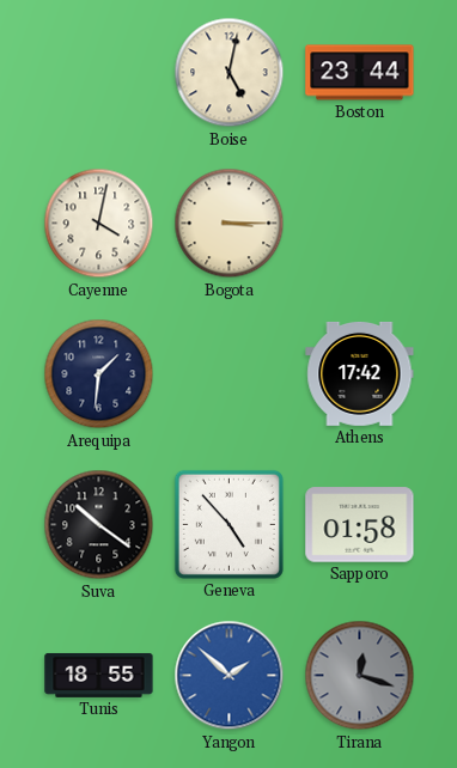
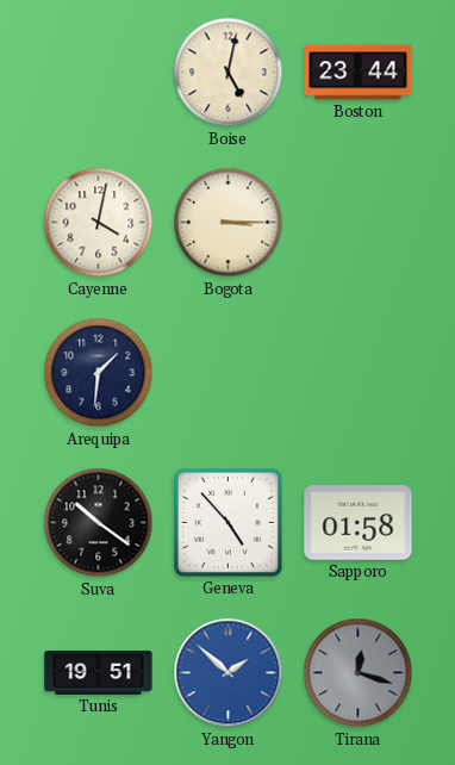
Athens: 17:42 -> none (360, 373)
Tunis: 18:55 -> 19:51 (99, 672)
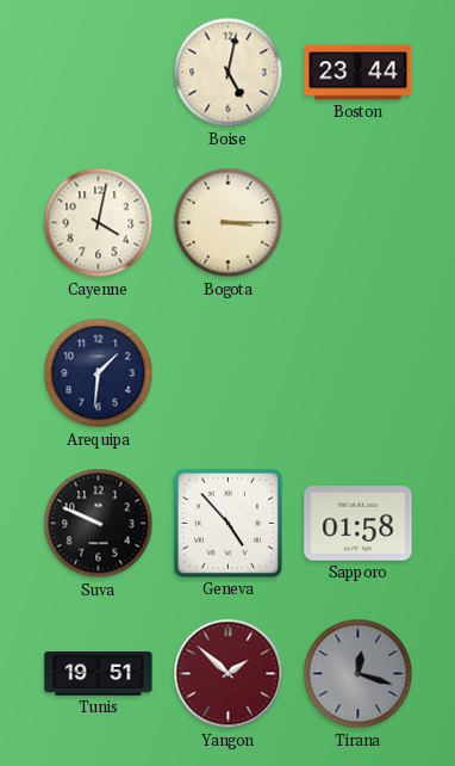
Suva: 10:21 -> 9:49 (99, 524)
Yangon dial: blue -> burgundy (229, 674)
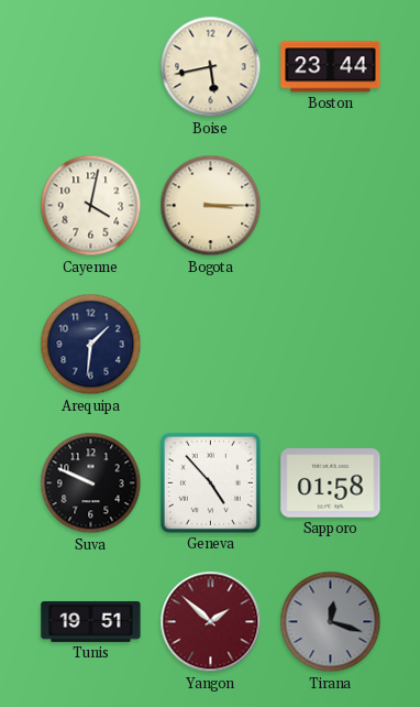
Boise: 5:02 -> 5:43 (211, 67)
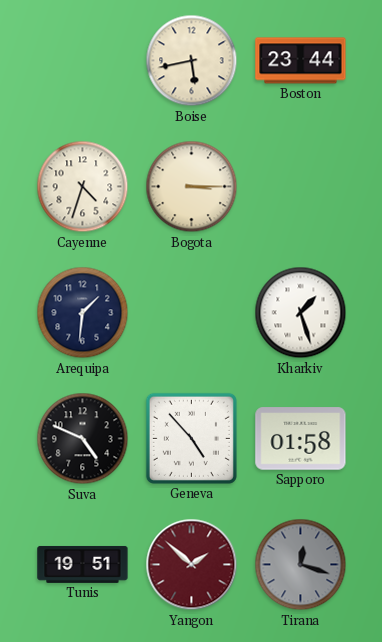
Cayenne: 4:02 -> 4:33 (83, 187)
Kharkiv: none -> 1:27 (301, 313)
Suva: 9:49 -> 4:49 (83, 439)
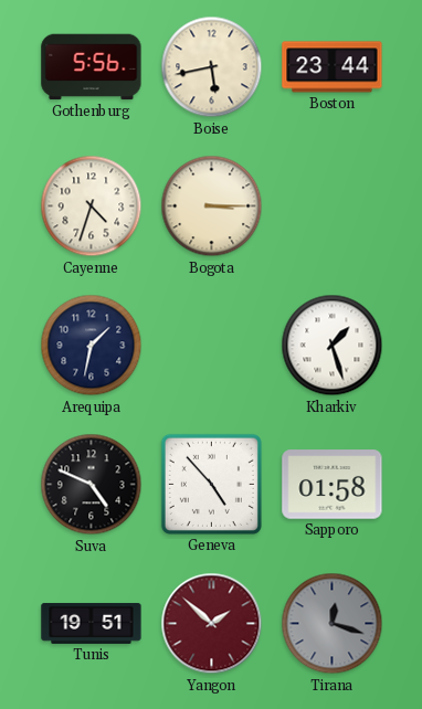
Gothenburg: none -> 5:56 (92, 67)
Arequipa: 1:31 -> 1:32 (92, 346)
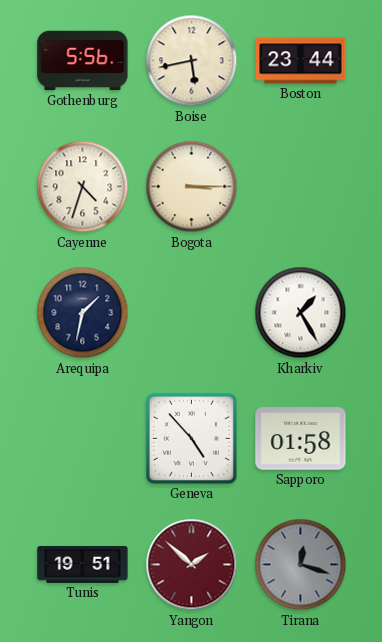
Kharkiv: 1:27 -> 1:25 (301, 313)
Suva: 4:49 -> none (92, 485)
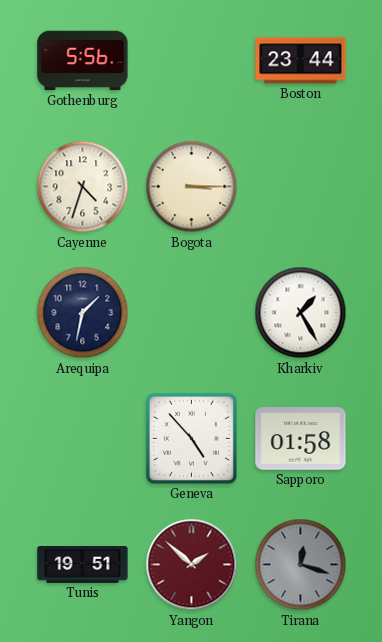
Boise: 5:43 -> none (192, 61)
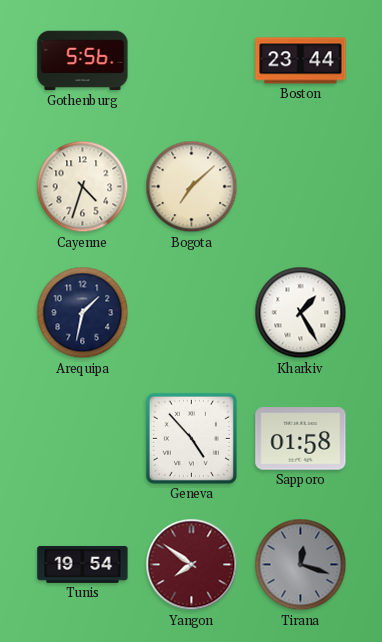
Bogota: 3:15 -> 7:08 (192, 187)
Tunis: 19:51 -> 19:54 (83, 564)
Yangon: 1:52 -> 7:51 (192, 565)
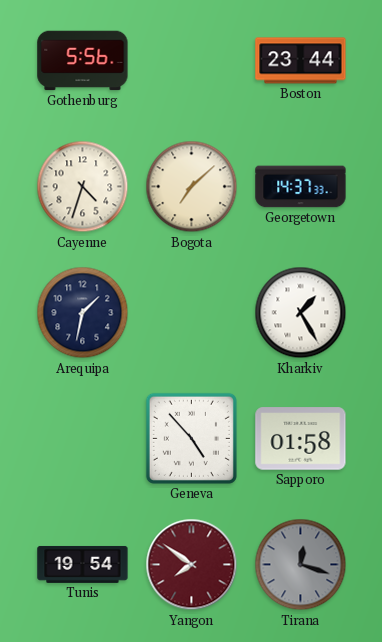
Georgetown: none -> 14:37 (301, 187)
